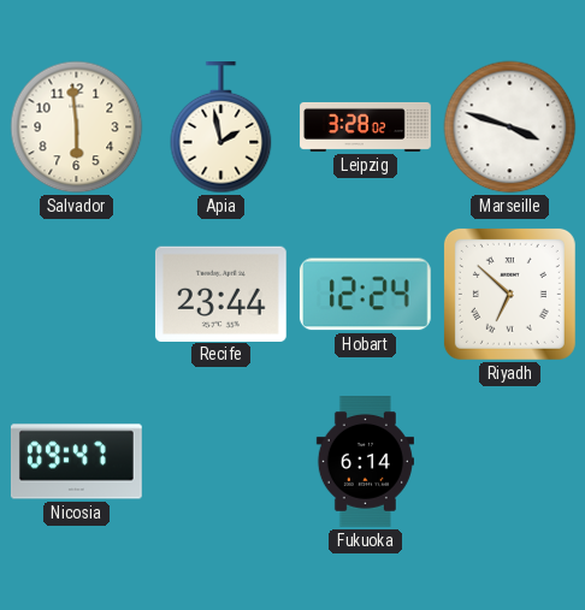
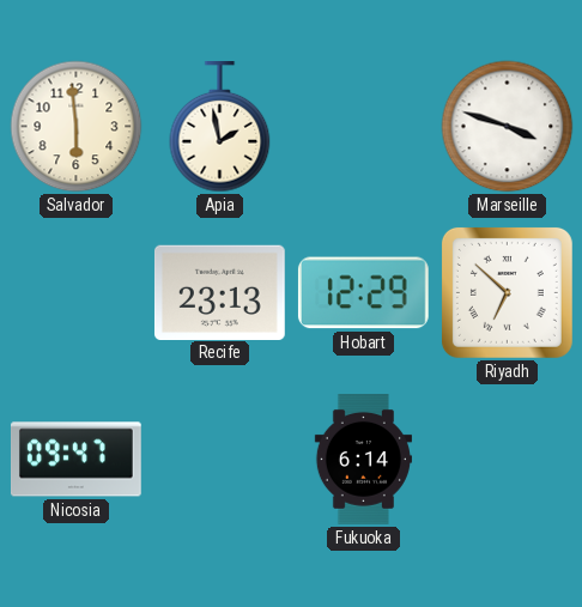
Leipzig: 3:28 -> none (366, 126)
Recife: 23:44 -> 23:13 (219, 292)
Hobart: 12:24 -> 12:29 (363, 293)
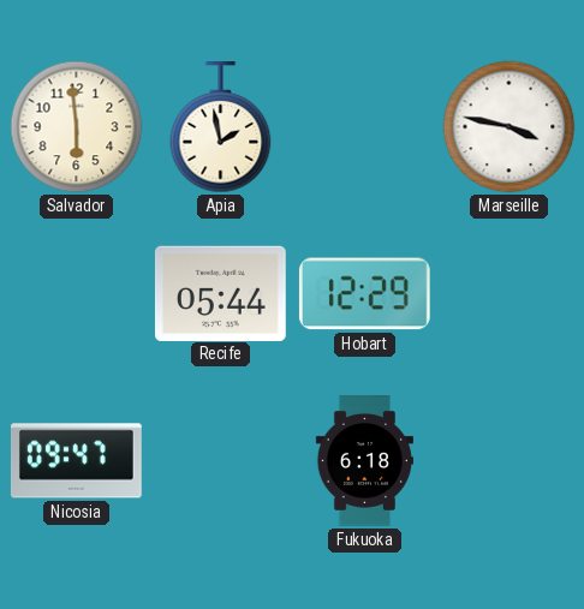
Marseille: 3:48 -> 3:47 (509, 127)
Recife: 23:13 -> 05:44 (220, 293)
Riyadh: 6:52 -> none (507, 292)
Fukuoka: 6:14 -> 6:18 (364, 461)
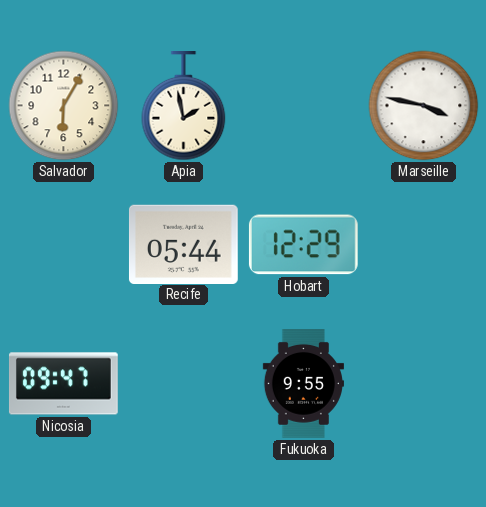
Salvador: 5:59 -> 6:05 (64, 106)
Fukuoka: 6:18 -> 9:55 (303, 384)
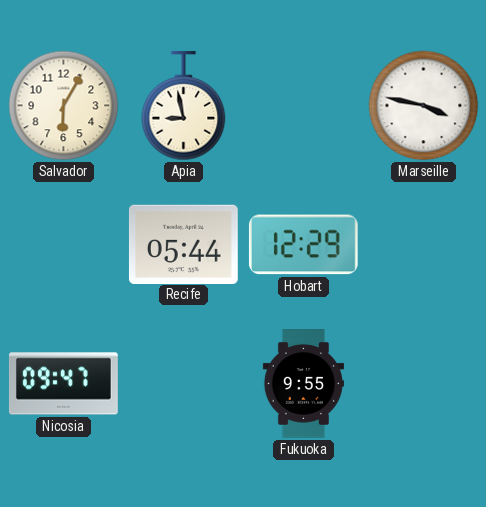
Apia: 1:58 -> 8:58 (184, 107)
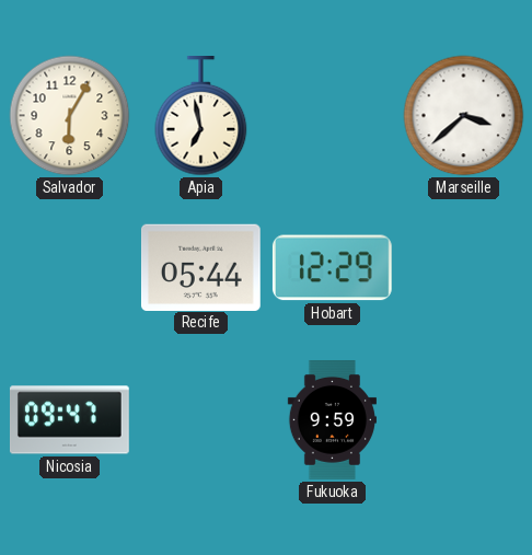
Apia: 8:58 -> 6:58 (201, 117)
Marseille: 3:47 -> 3:38 (464, 116)
Fukuoka: 9:55 -> 9:59 (332, 420)
